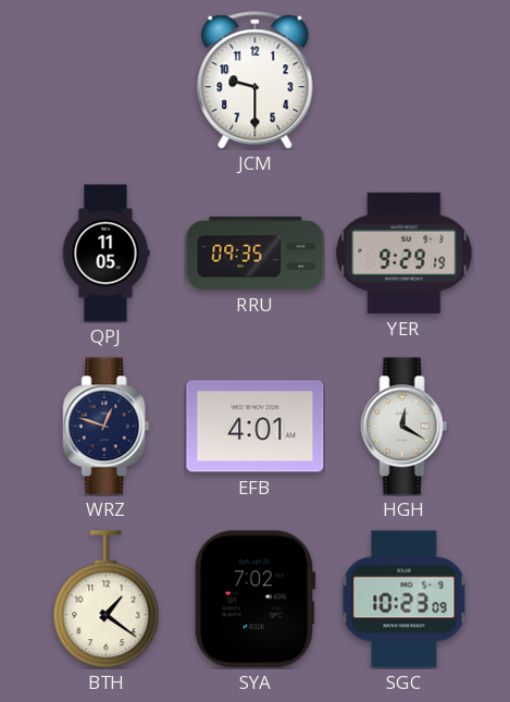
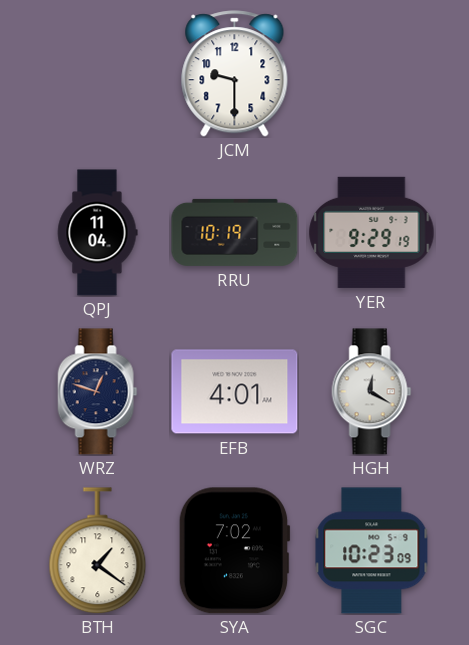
QPJ: 11:05 -> 11:04 (97, 233)
RRU: 09:35 -> 10:19 (235, 232)
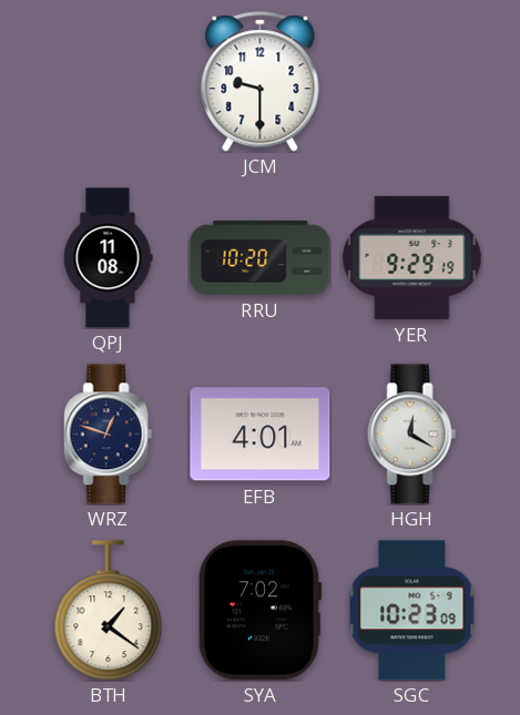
QPJ: 11:04 -> 11:08 (108, 258)
RRU: 10:19 -> 10:20 (261, 257)
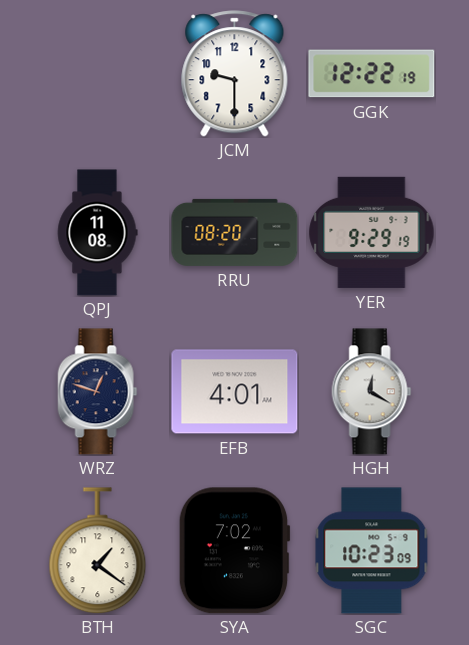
GGK: none -> 12:22 (372, 74)
RRU: 10:20 -> 08:20 (235, 232)
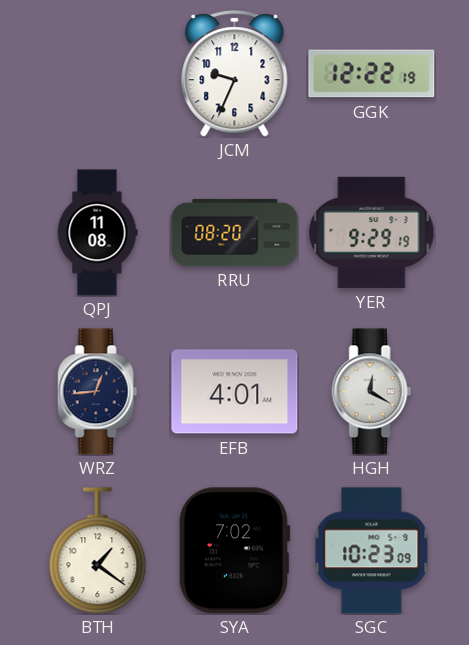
JCM: 9:30 -> 9:34 (235, 74)
WRZ: 12:48 -> 12:44 (98, 392)
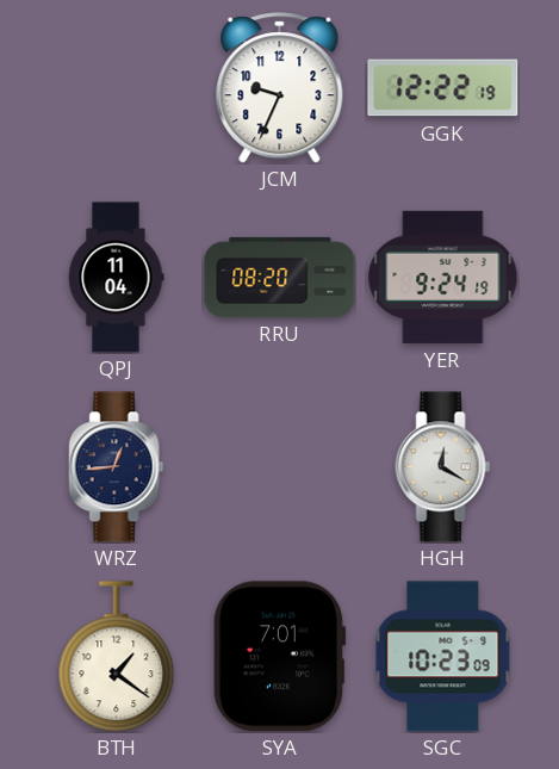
QPJ: 11:08 -> 11:04 (116, 278)
YER: 9:29 -> 9:24 (443, 277)
EFB: 4:01 -> none (235, 392)
SYA: 7:02 -> 7:01 (279, 657)
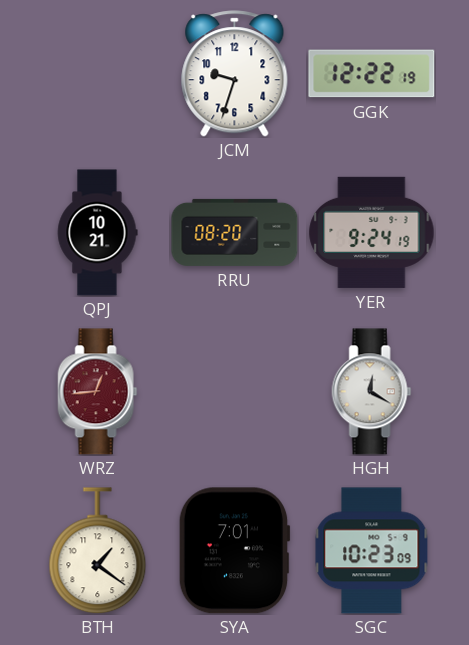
JCM: 9:34 -> 9:33 (235, 74)
QPJ: 11:04 -> 10:21 (97, 233)
WRZ dial: navy -> burgundy (98, 392)
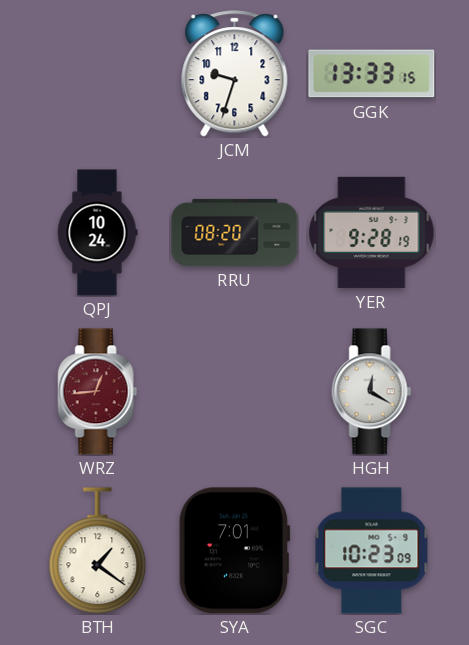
GGK: 12:22 -> 13:33 (372, 74)
QPJ: 10:21 -> 10:24 (97, 233)
YER: 9:24 -> 9:28 (372, 232)
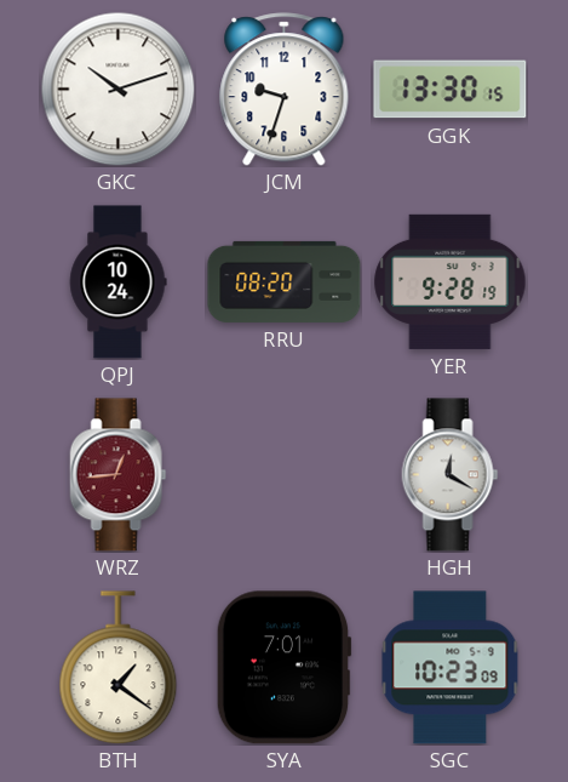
GKC: none -> 10:12 (117, 89)
GGK: 13:33 -> 13:30 (451, 90)
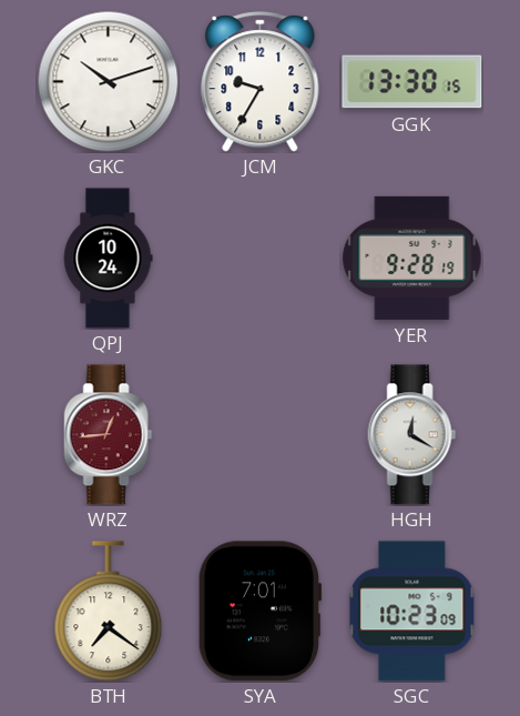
JCM: 9:33 -> 9:35 (261, 82)
RRU: 08:20 -> none (285, 281)
BTH: 1:21 -> 7:21 (109, 612)
